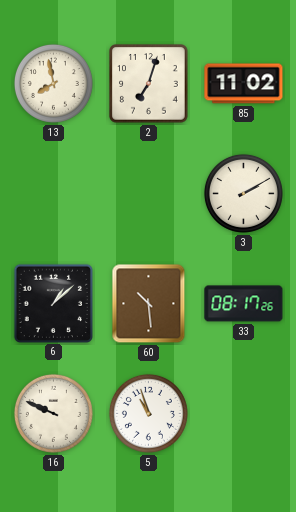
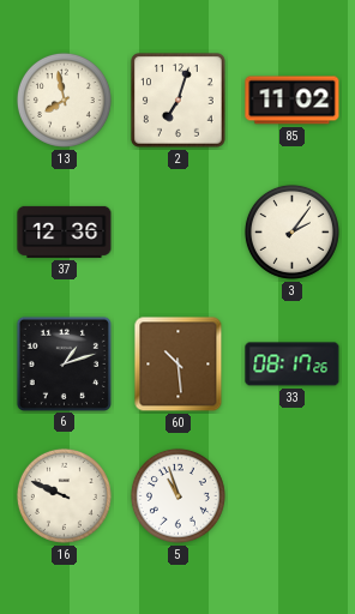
37: none -> 12:36 (65, 231)
3: 2:10 -> 2:06 (291, 231)
6: 1:08 -> 1:12 (64, 363)
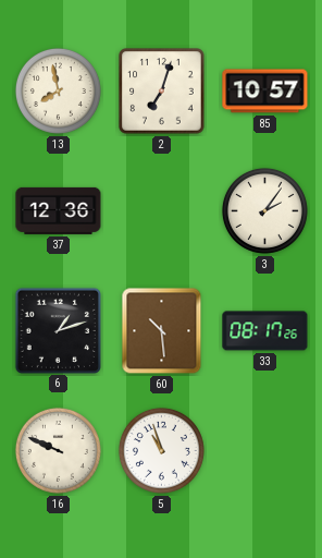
85: 11:02 -> 10:57 (265, 92)
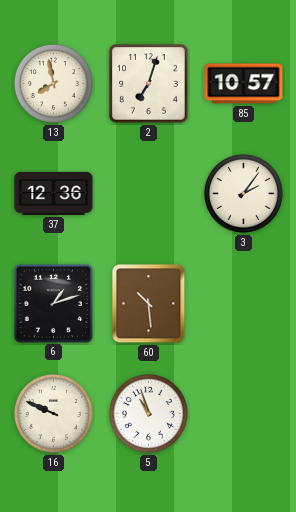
33: 08:17 -> none (265, 331)
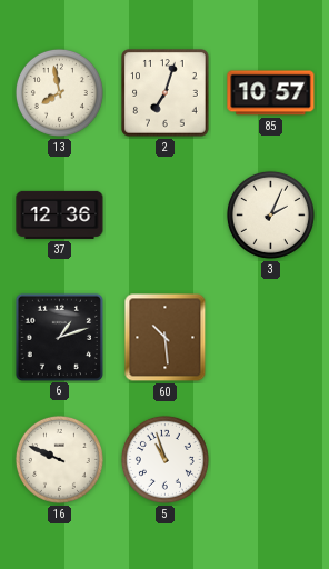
3: 2:06 -> 2:04 (270, 214)
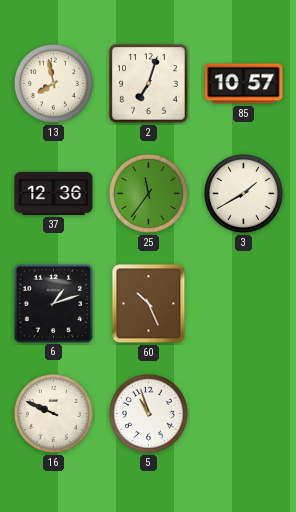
25: none -> 11:36 (148, 193)
3: 2:04 -> 1:40 (243, 193)
60: 10:29 -> 10:26 (149, 304)
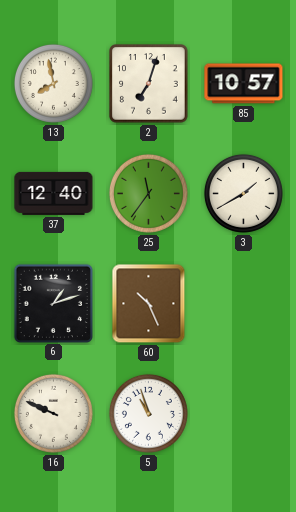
37: 12:36 -> 12:40 (54, 193)
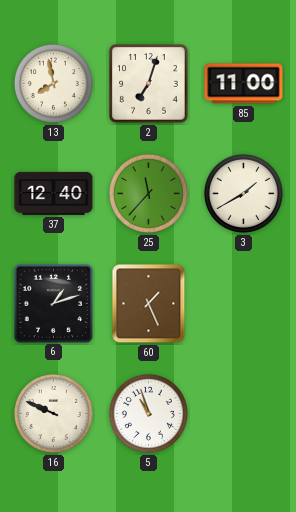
85: 10:57 -> 11:00 (244, 84)
25: 11:36 -> 11:37 (148, 193)
60: 10:26 -> 1:26 (149, 304)
